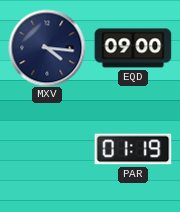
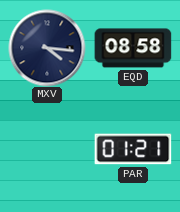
EQD: 09:00 -> 08:58 (133, 48)
PAR: 01:19 -> 01:21 (133, 149)
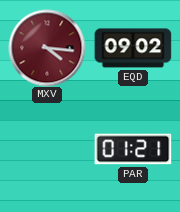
MXV dial: navy -> burgundy (47, 48)
EQD: 08:58 -> 09:02 (133, 48)
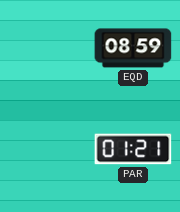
MXV: 4:16 -> none (47, 48)
EQD: 09:02 -> 08:59 (133, 48)
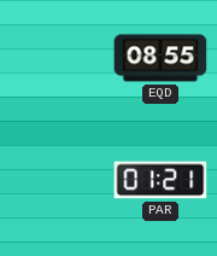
EQD: 08:59 -> 08:55 (160, 58)
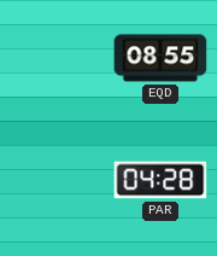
PAR: 01:21 -> 04:28 (160, 180)
